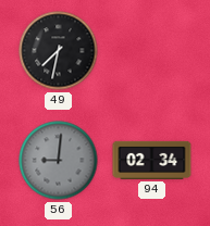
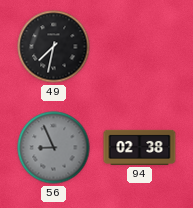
56: 9:01 -> 8:56 (54, 148)
94: 02:34 -> 02:38 (140, 147)
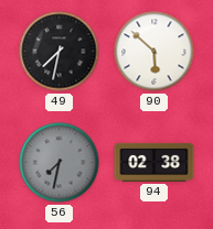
90: none -> 5:52 (155, 52)
56: 8:56 -> 7:32 (60, 163)
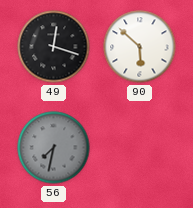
49: 7:32 -> 12:18 (54, 47)
94: 02:38 -> none (155, 162)
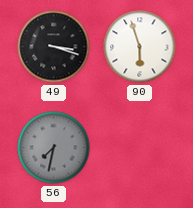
49: 12:18 -> 3:18 (54, 47)
90: 5:52 -> 5:57 (140, 47)
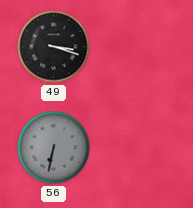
90: 5:57 -> none (140, 47)
56: 7:32 -> 6:32 (54, 148)
